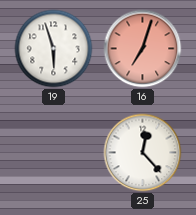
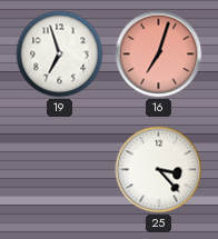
19: 5:57 -> 6:57 (60, 54)
25: 12:23 -> 3:23 (159, 170)
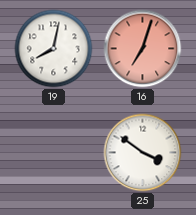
19: 6:57 -> 8:02 (54, 49)
25: 3:23 -> 3:51 (143, 153)
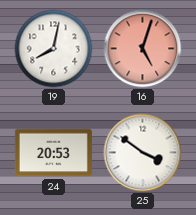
16: 7:03 -> 5:03 (143, 49)
24: none -> 20:53 (53, 153)
